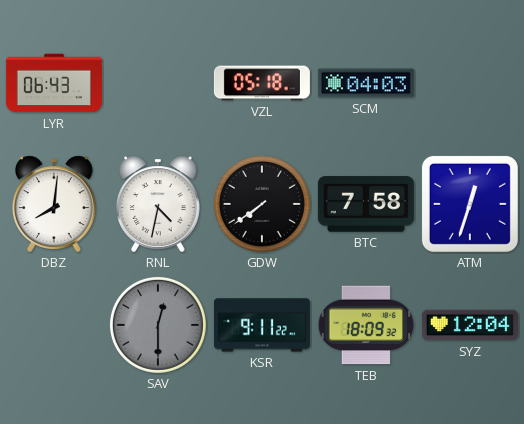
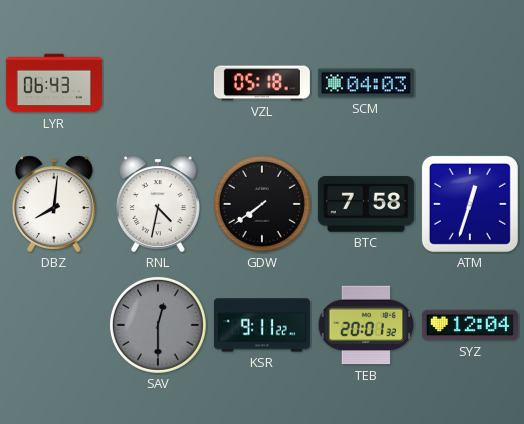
TEB: 18:09 -> 20:01 (366, 325)
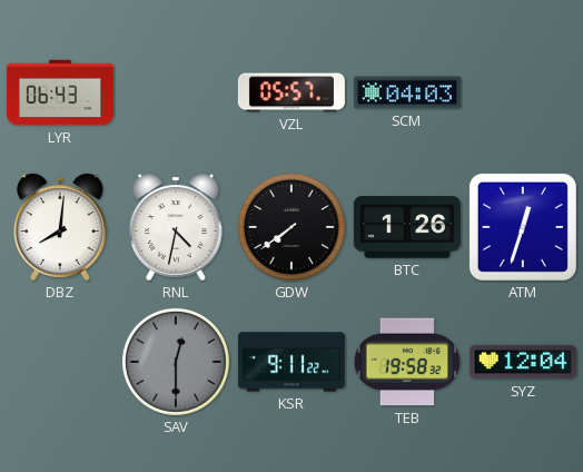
VZL: 05:18 -> 05:57 (291, 92)
BTC: 7:58 -> 1:26 (407, 227)
TEB: 20:01 -> 19:58 (407, 362)
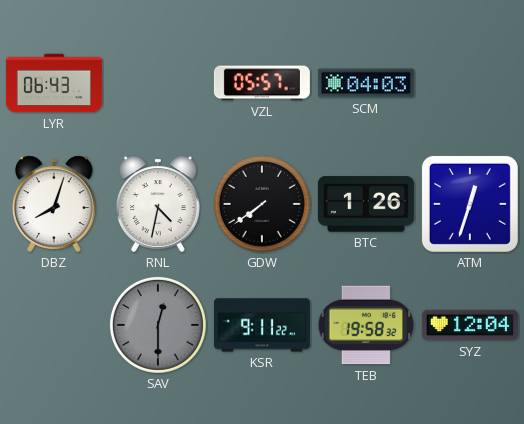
DBZ: 8:01 -> 8:03 (54, 204)
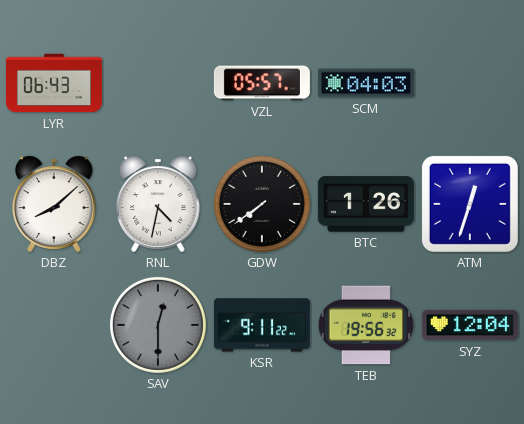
DBZ: 8:03 -> 8:08 (54, 204)
TEB: 19:58 -> 19:56 (366, 325)
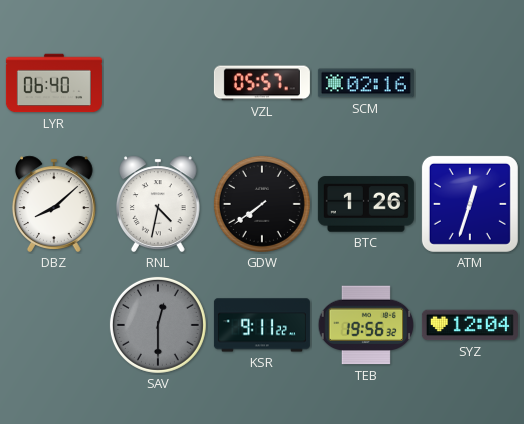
LYR: 06:43 -> 06:40 (54, 83)
SCM: 04:03 -> 02:16 (366, 83)
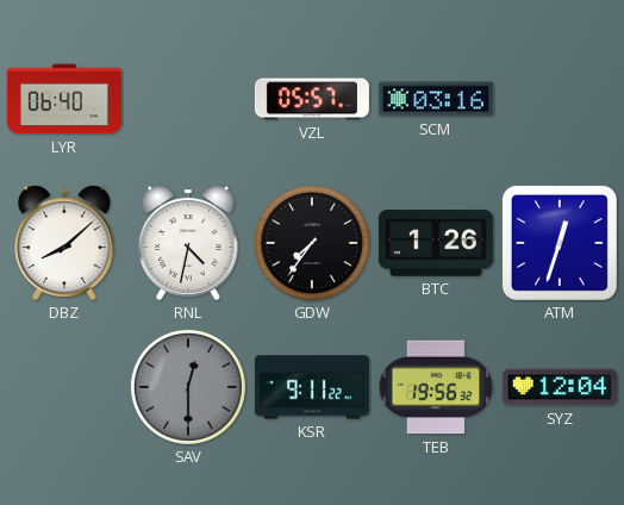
SCM: 02:16 -> 03:16 (436, 99)
GDW: 7:39 -> 7:36 (312, 243)
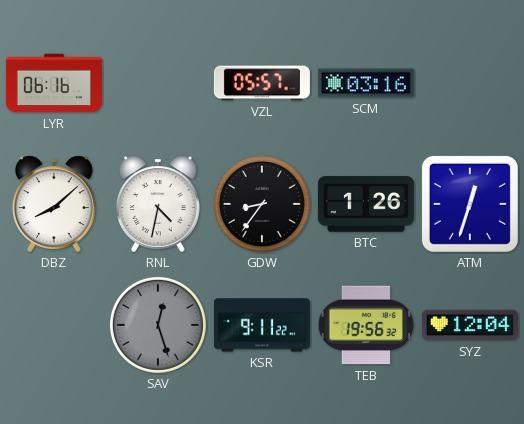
LYR: 06:40 -> 06:16 (54, 83)
GDW: 7:36 -> 8:36 (262, 204)
SAV: 12:30 -> 12:27 (158, 325)
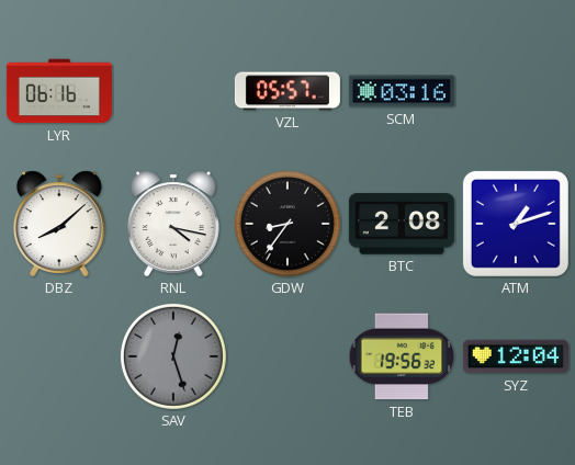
RNL: 4:32 -> 4:17 (173, 224)
BTC: 1:26 -> 2:08 (402, 224)
ATM: 12:33 -> 1:12 (516, 224)
KSR: 9:11 -> none (262, 325)
